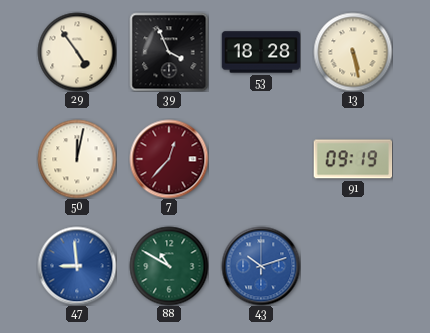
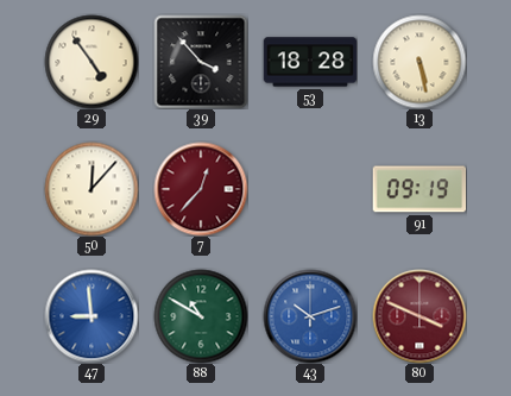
39: 3:56 -> 3:53 (201, 62)
50: 12:02 -> 12:07 (92, 189)
80: none -> 3:49 (419, 316)
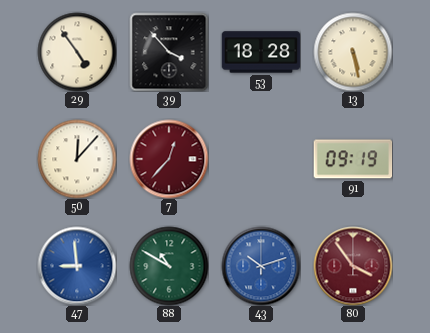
80: 3:49 -> 3:54 (353, 266)
